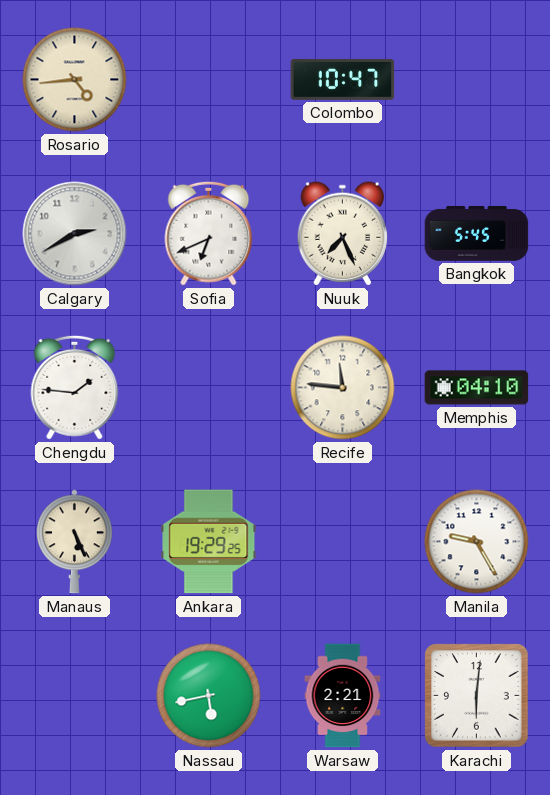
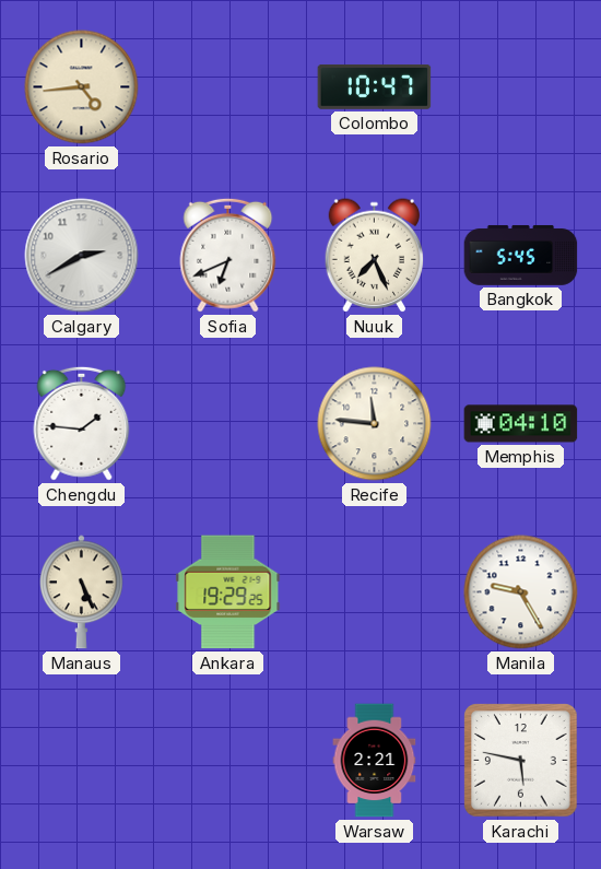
Nassau: 5:43 -> none (209, 696)
Karachi: 6:01 -> 5:47 (521, 761)
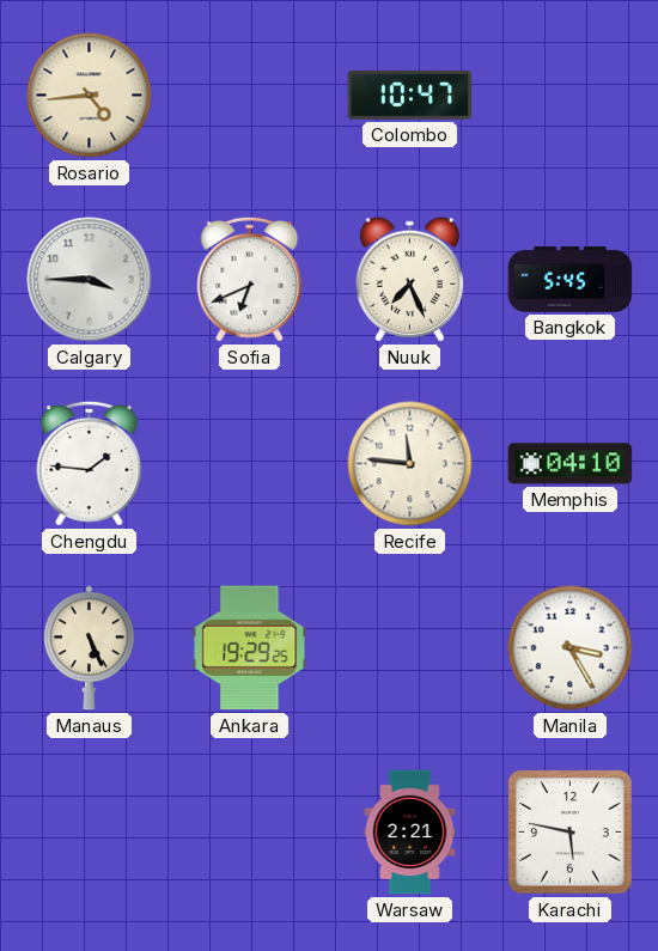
Calgary: 2:40 -> 3:45 (90, 280)
Manila: 9:25 -> 3:25 (571, 648)
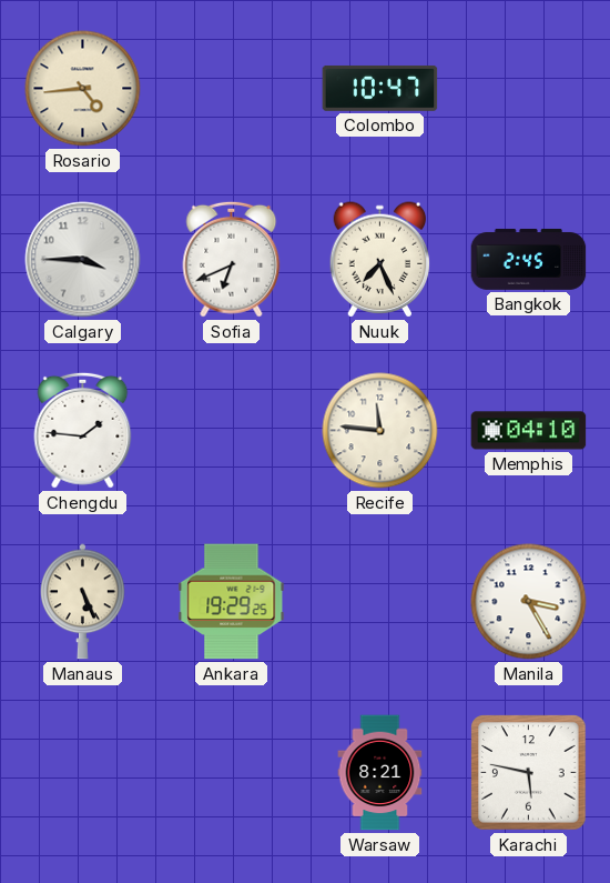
Bangkok: 5:45 -> 2:45 (529, 260)
Warsaw: 2:21 -> 8:21 (380, 773)
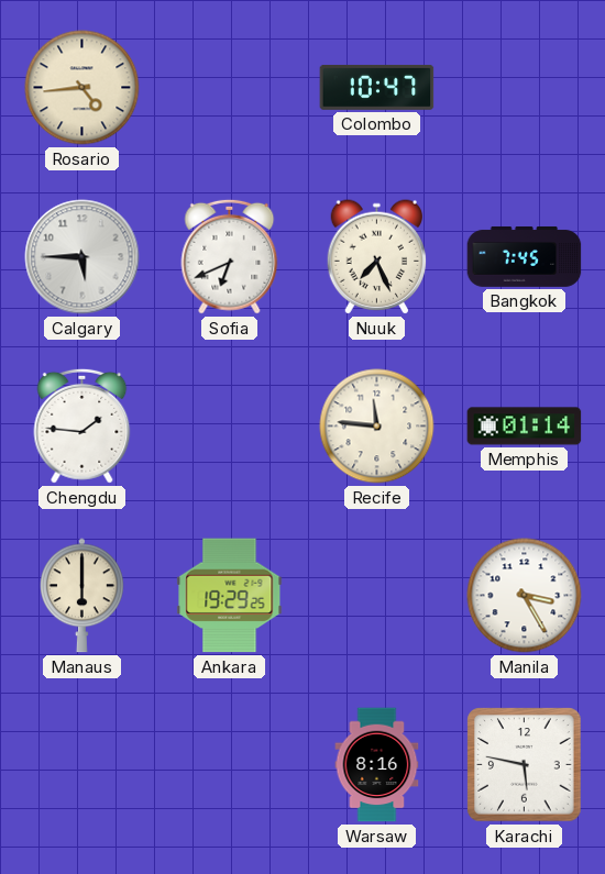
Calgary: 3:45 -> 5:45 (82, 257)
Bangkok: 2:45 -> 7:45 (525, 257)
Memphis: 04:10 -> 01:14 (525, 427)
Manaus: 5:26 -> 6:00 (82, 596)
Warsaw: 8:21 -> 8:16 (377, 765)
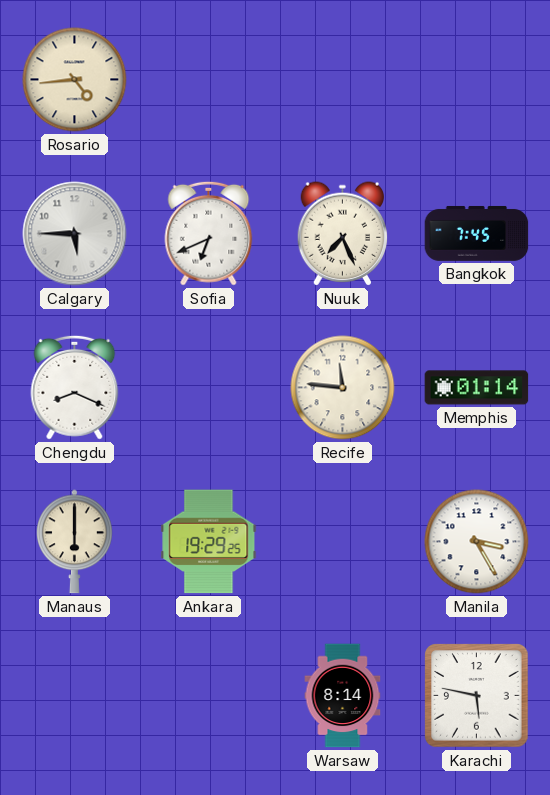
Colombo: 10:47 -> none (377, 87)
Chengdu: 1:46 -> 8:19 (75, 387)
Warsaw: 8:16 -> 8:14 (343, 696)
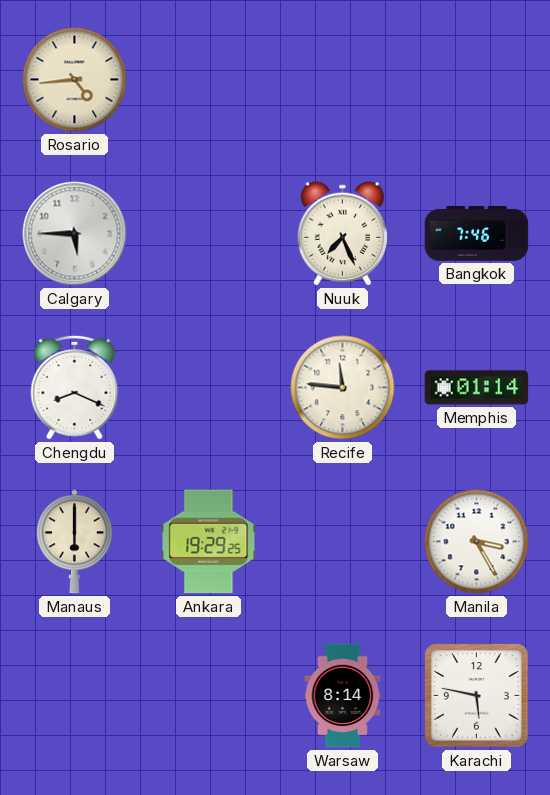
Sofia: 6:41 -> none (209, 233)
Bangkok: 7:45 -> 7:46 (477, 234)
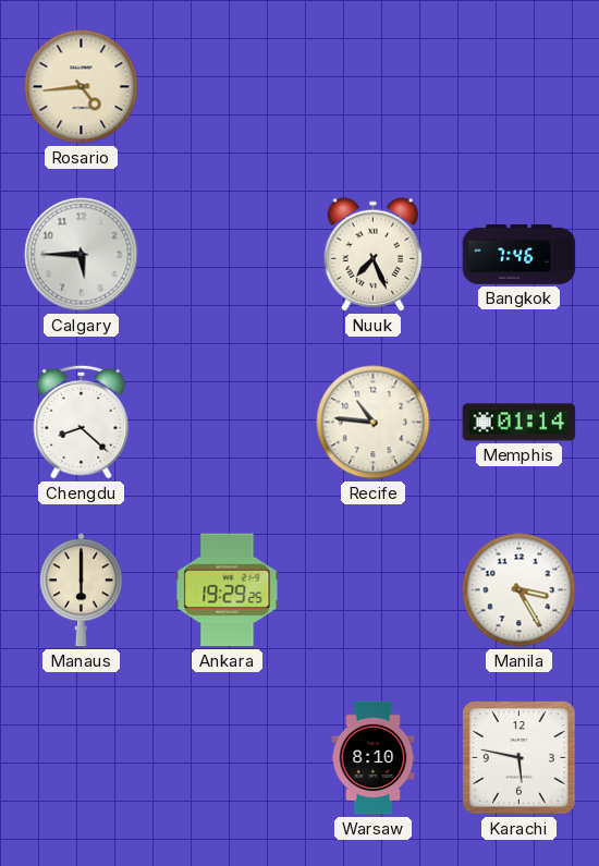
Chengdu: 8:19 -> 8:22 (82, 422)
Recife: 11:46 -> 10:46 (374, 423)
Warsaw: 8:14 -> 8:10 (374, 758)
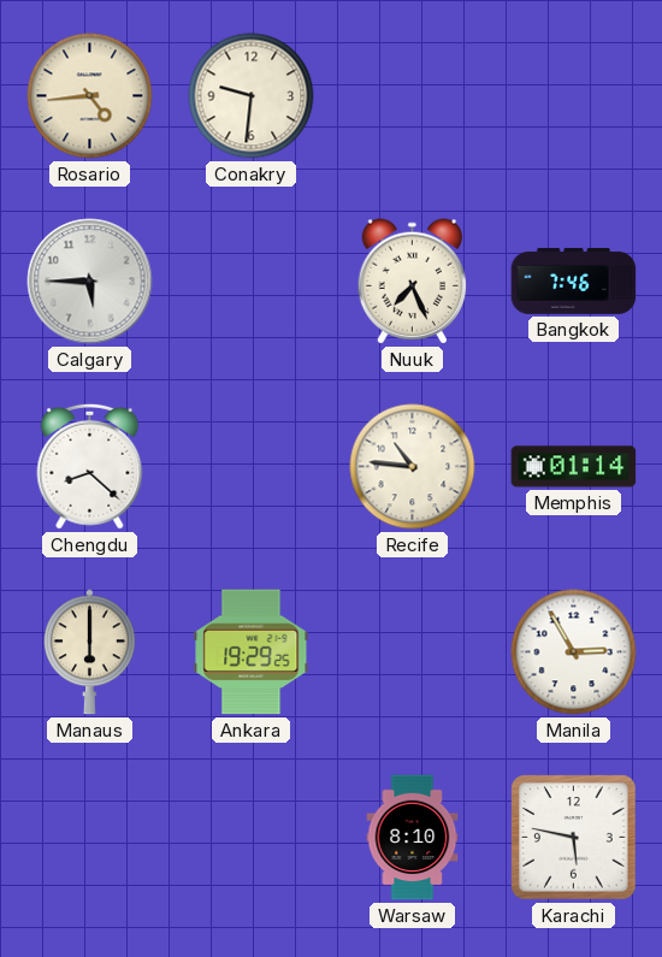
Conakry: none -> 9:31 (252, 96)
Manila: 3:25 -> 2:55 (574, 652)
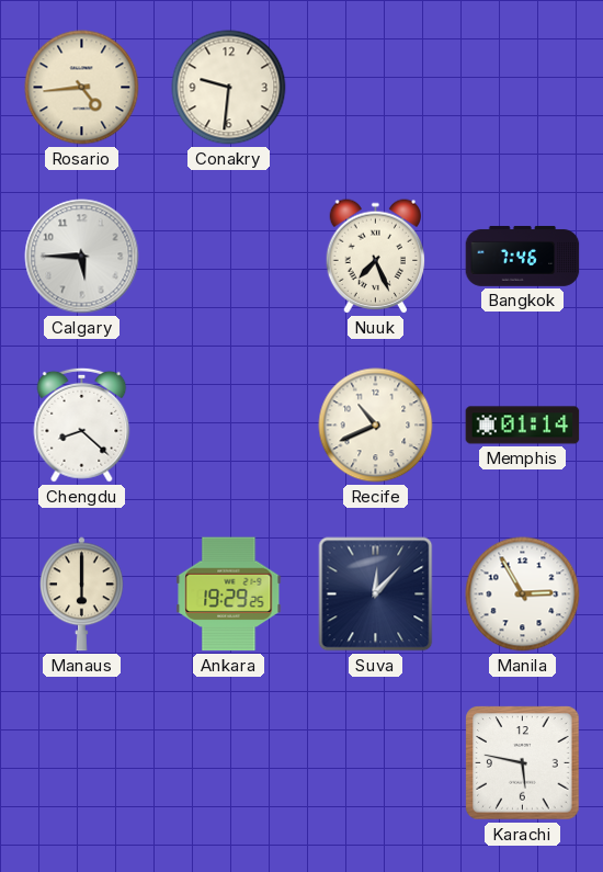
Recife: 10:46 -> 10:41 (376, 426)
Suva: none -> 12:07 (376, 594)
Warsaw: 8:10 -> none (413, 838)
